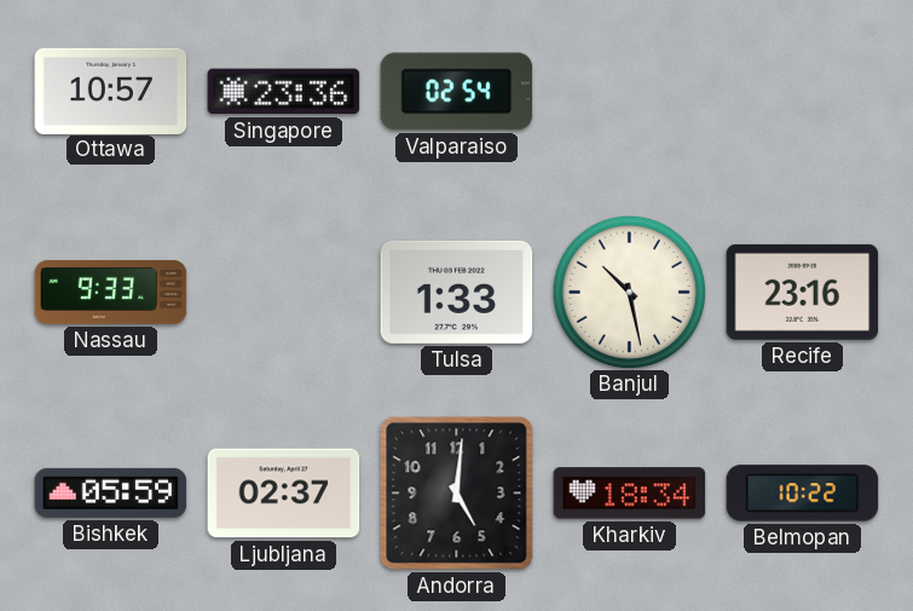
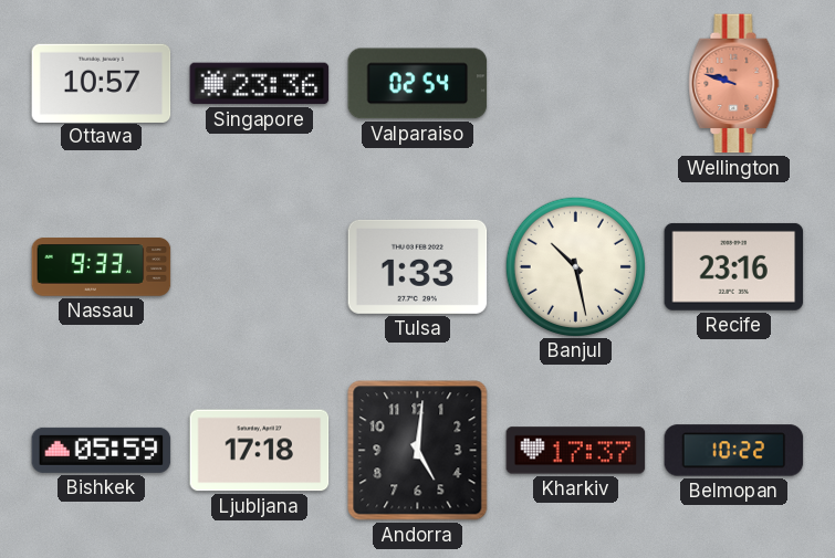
Wellington: none -> 9:48 (734, 84)
Ljubljana: 02:37 -> 17:18 (260, 451)
Kharkiv: 18:34 -> 17:37 (576, 451)
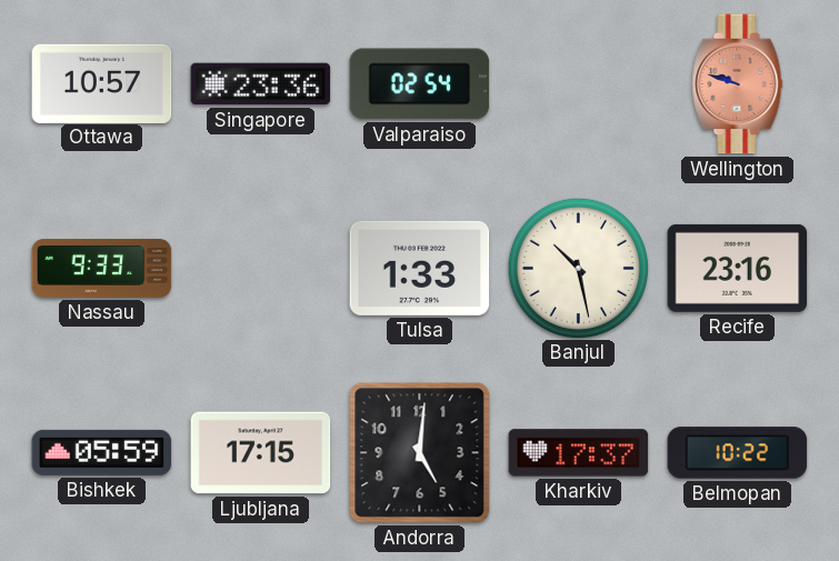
Ljubljana: 17:18 -> 17:15 (261, 453)
